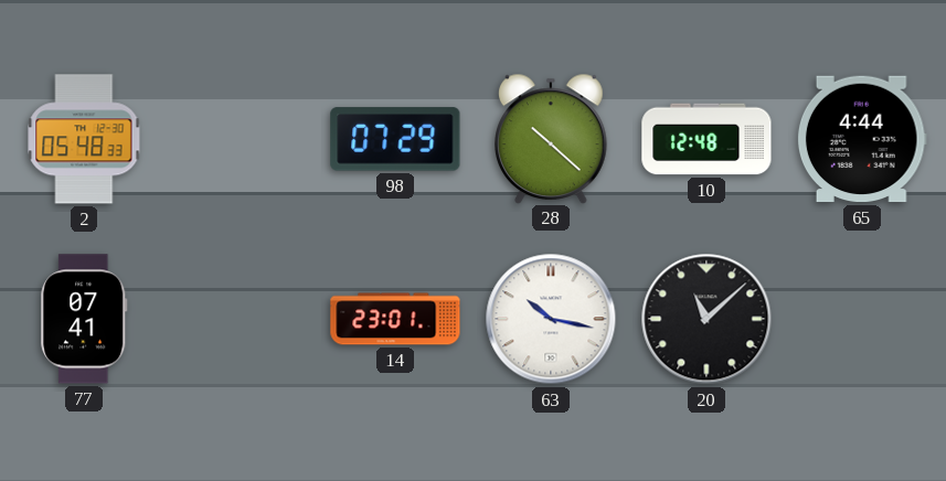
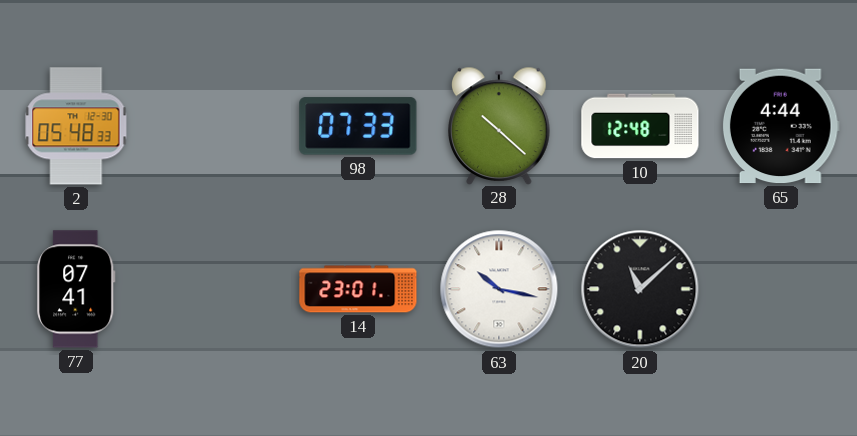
98: 07:29 -> 07:33 (358, 126)
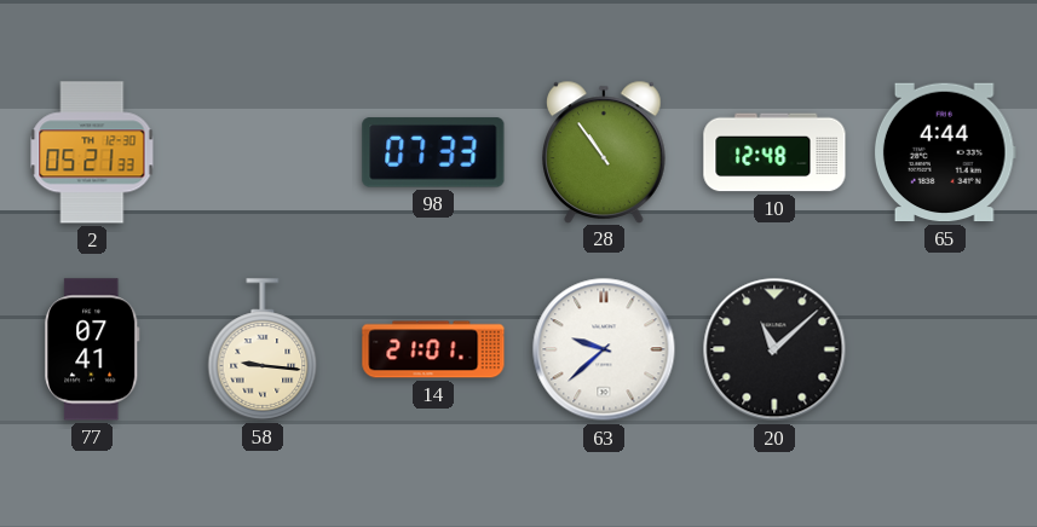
2: 05:48 -> 05:21 (92, 152)
28: 10:22 -> 10:54 (605, 151)
58: none -> 9:16 (263, 349)
14: 23:01 -> 21:01 (433, 349)
63: 10:17 -> 9:38 (604, 349)
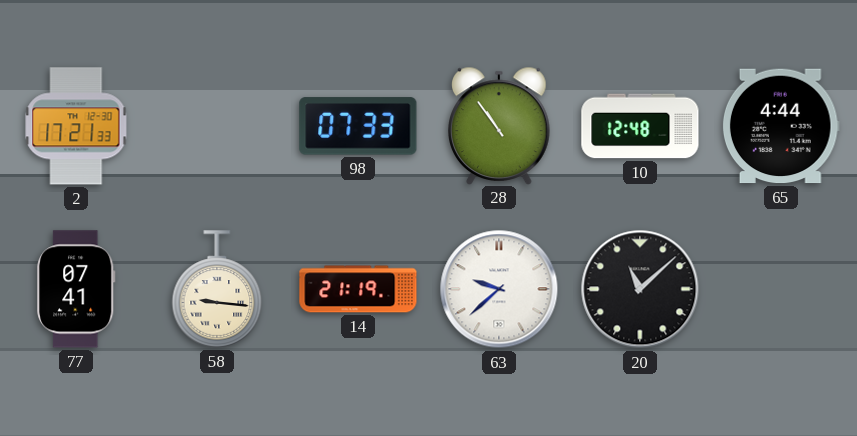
2: 05:21 -> 17:21 (76, 126)
14: 21:01 -> 21:19 (358, 289)
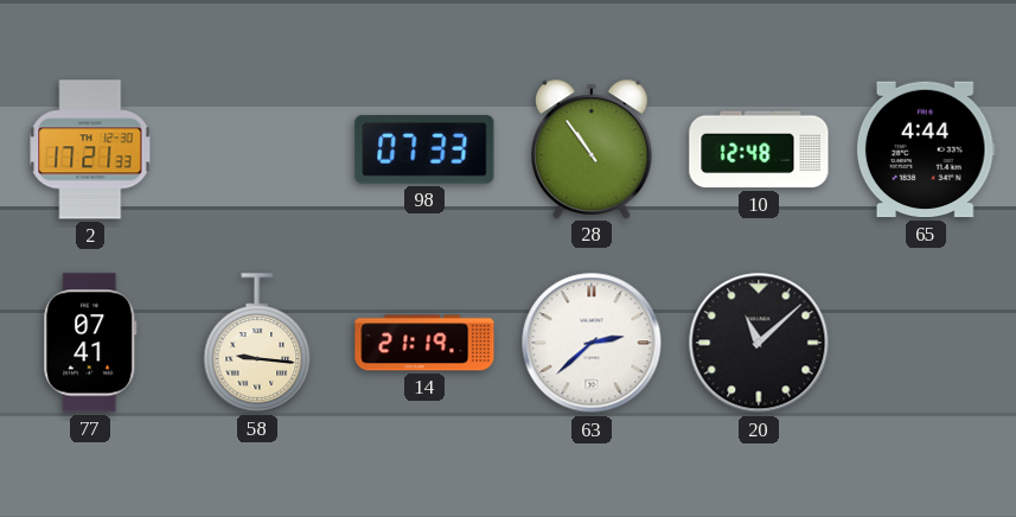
63: 9:38 -> 2:38 (592, 343)
